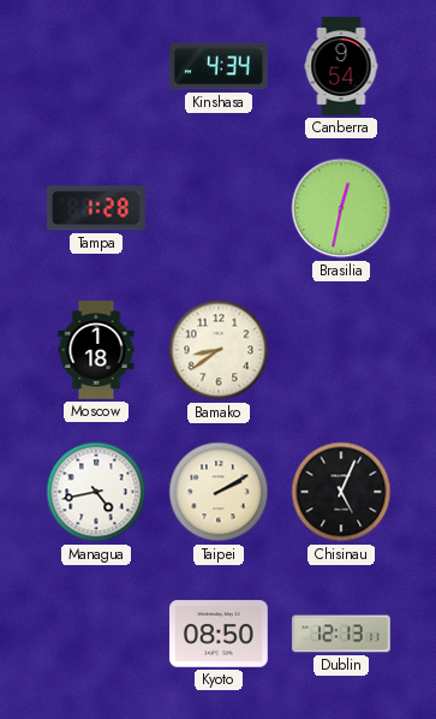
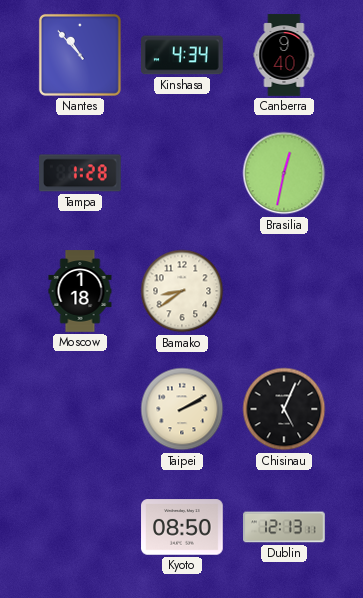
Nantes: none -> 10:53 (80, 55)
Canberra: 9:54 -> 9:40 (284, 55)
Managua: 4:43 -> none (96, 492)
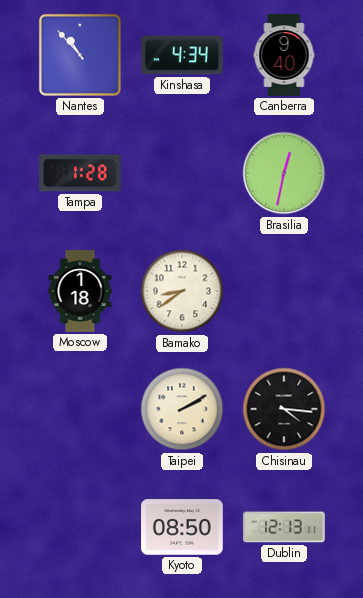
Chisinau: 5:04 -> 4:16 (284, 409)
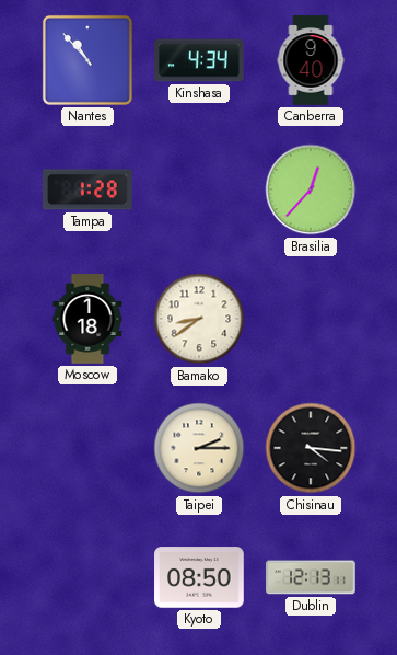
Brasilia: 12:32 -> 12:37 (311, 189)
Taipei: 2:10 -> 2:15 (199, 448)
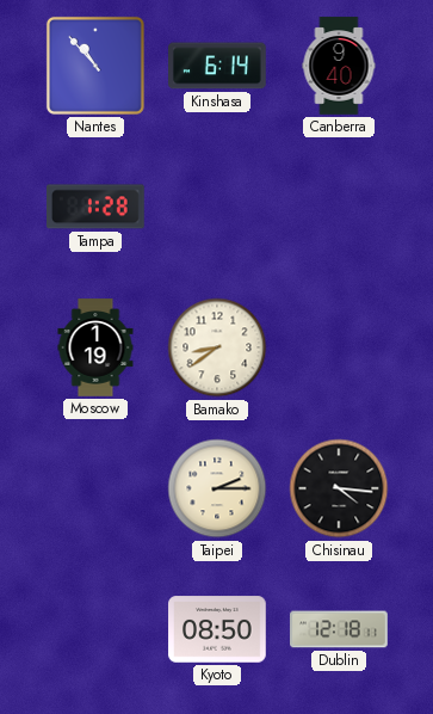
Kinshasa: 4:34 -> 6:14 (218, 66)
Brasilia: 12:37 -> none (311, 189)
Moscow: 1:18 -> 1:19 (95, 347)
Dublin: 12:13 -> 12:18 (339, 629)
